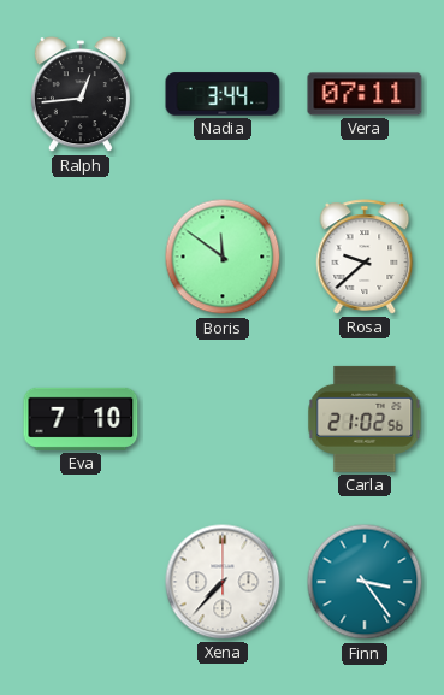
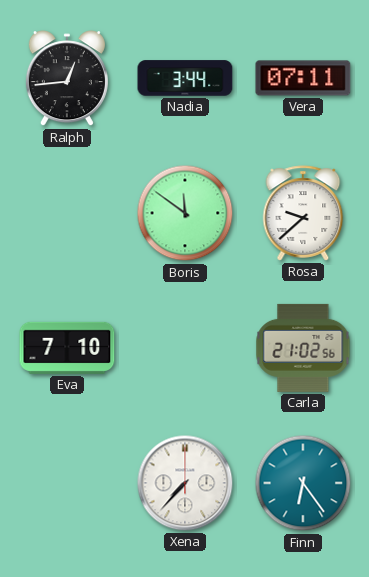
Finn: 3:24 -> 6:24 (303, 483)
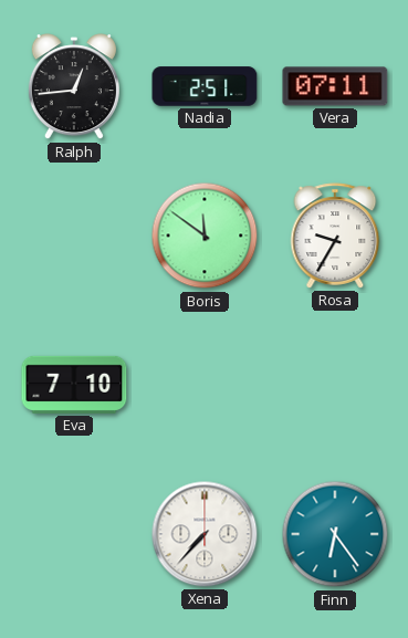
Nadia: 3:44 -> 2:51 (205, 86)
Rosa: 9:38 -> 9:35 (335, 236)
Carla: 21:02 -> none (303, 348)
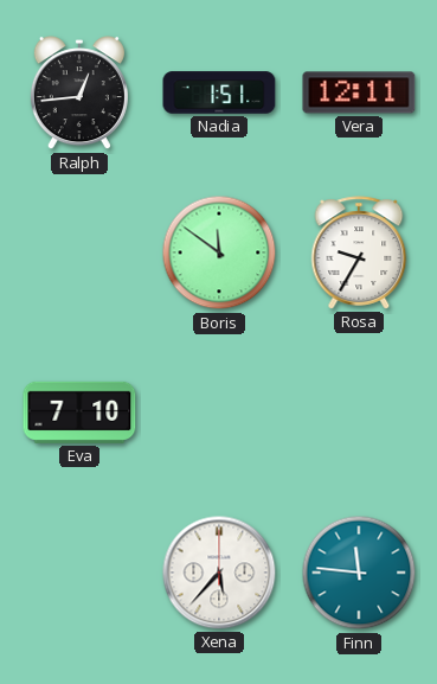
Nadia: 2:51 -> 1:51 (219, 92)
Vera: 07:11 -> 12:11 (359, 92)
Xena: 7:37 -> 5:37 (219, 573)
Finn: 6:24 -> 11:46 (359, 573)
